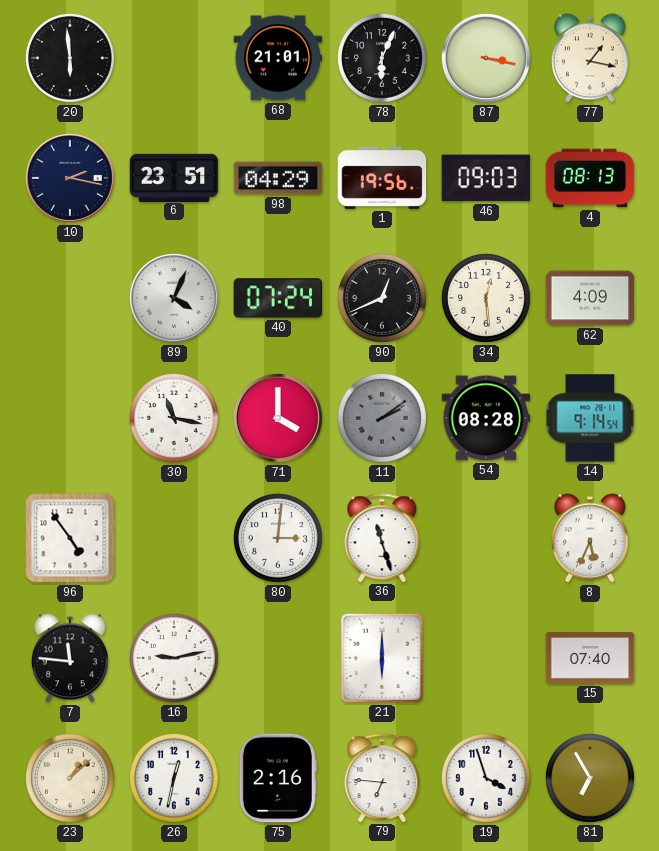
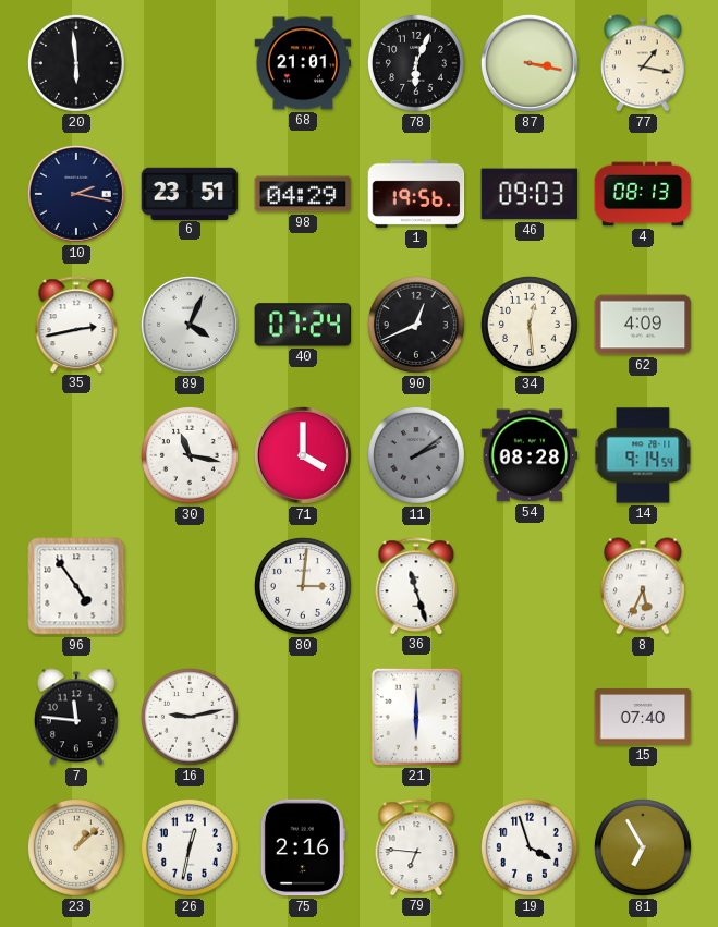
35: none -> 2:43 (76, 325)
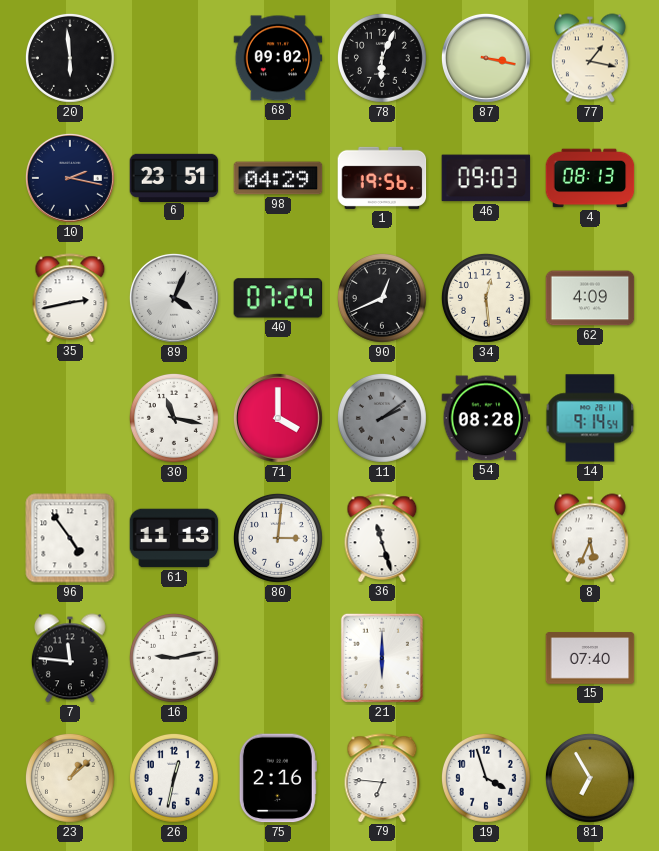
68: 21:01 -> 09:02 (278, 58)
61: none -> 11:13 (174, 538)
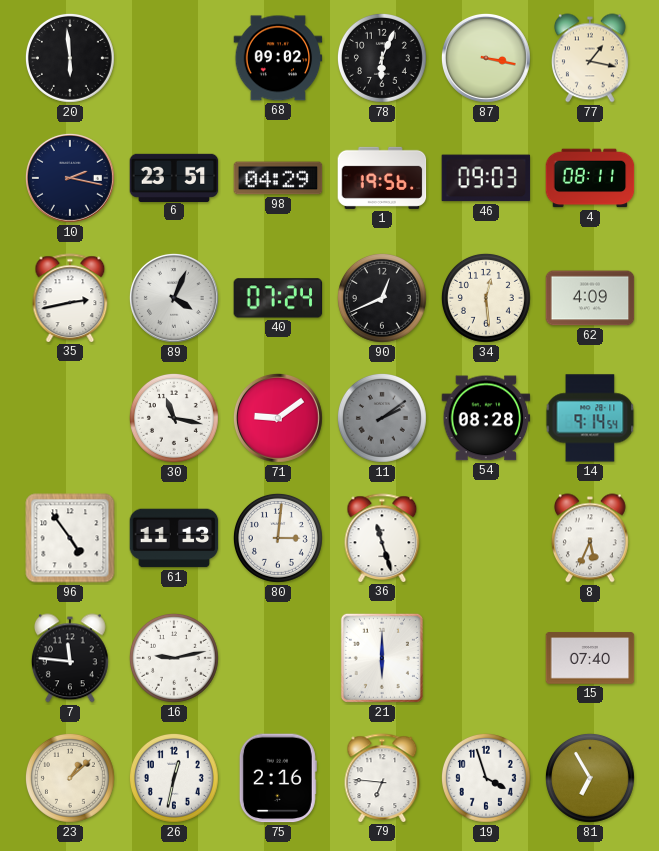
4: 08:13 -> 08:11 (590, 178)
71: 4:00 -> 9:09 (278, 418)
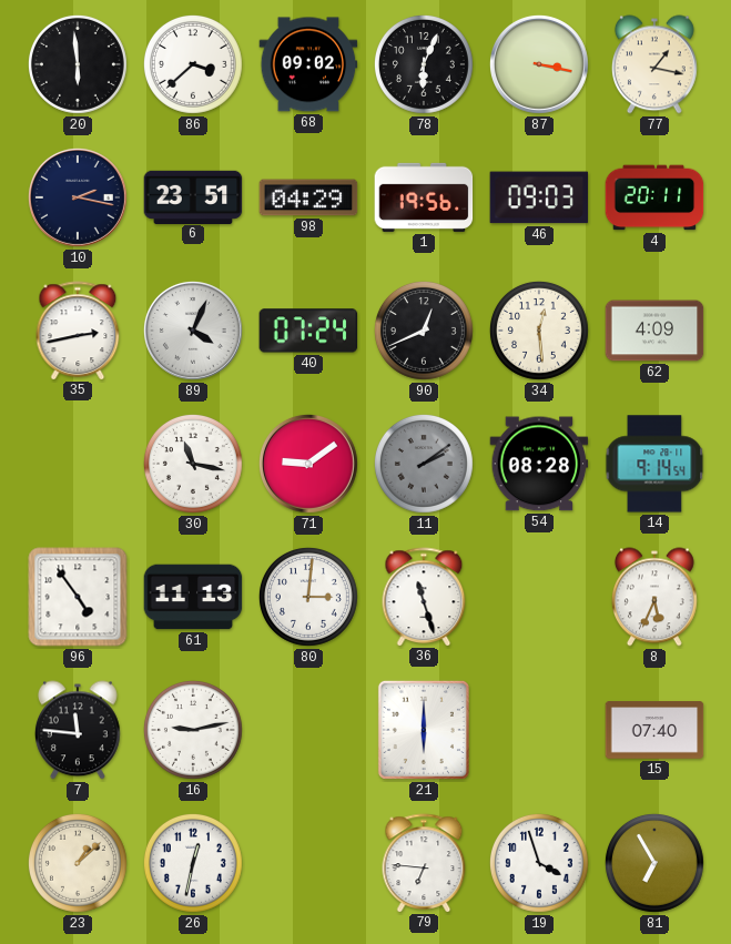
86: none -> 3:38 (193, 64)
4: 08:11 -> 20:11 (654, 197)
75: 2:16 -> none (278, 778)
